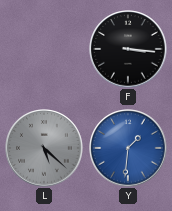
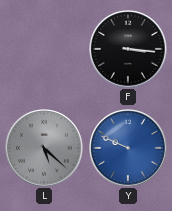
Y: 1:31 -> 9:49 (128, 148)
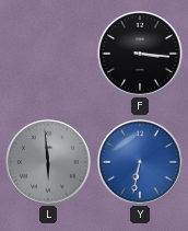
L: 5:22 -> 5:59 (48, 162)
Y: 9:49 -> 6:32 (140, 162)
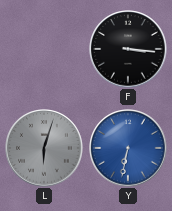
L: 5:59 -> 6:03 (44, 148)
